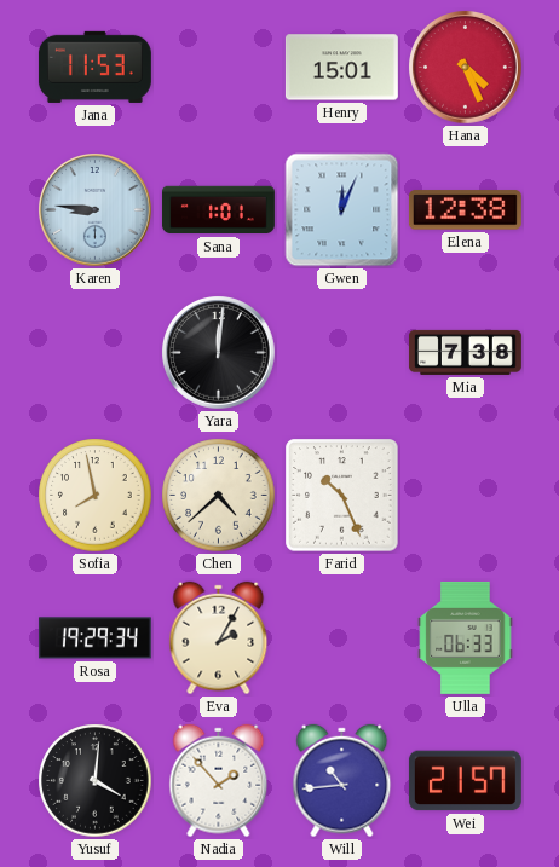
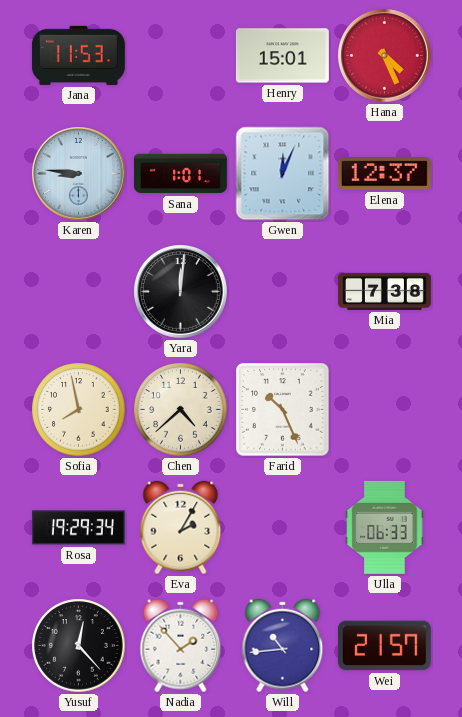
Elena: 12:38 -> 12:37 (384, 174)
Yusuf: 4:01 -> 12:23 (79, 646)
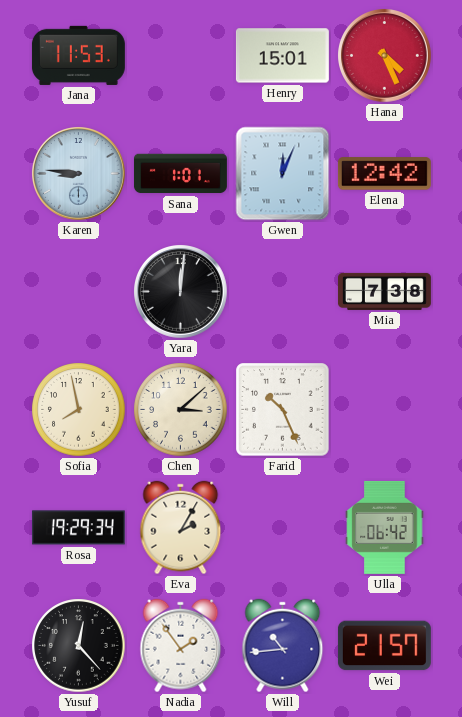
Elena: 12:37 -> 12:42 (384, 174)
Chen: 4:38 -> 3:08 (181, 410)
Ulla: 06:33 -> 06:42 (385, 527)
Nadia: 1:53 -> 1:54 (181, 646)
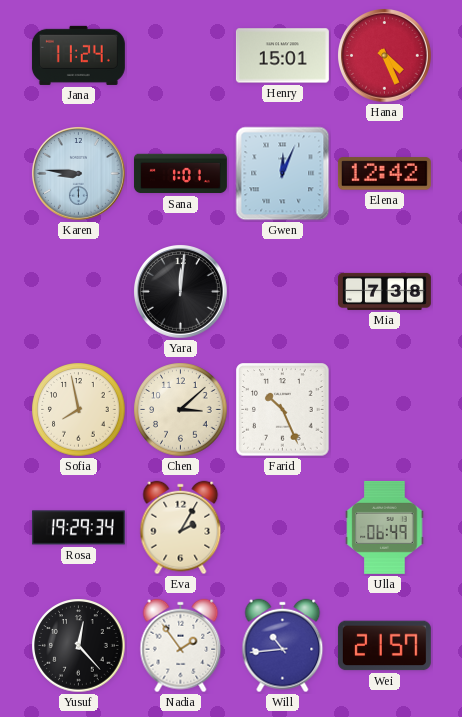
Jana: 11:53 -> 11:24 (78, 55)
Ulla: 06:42 -> 06:49 (385, 527)
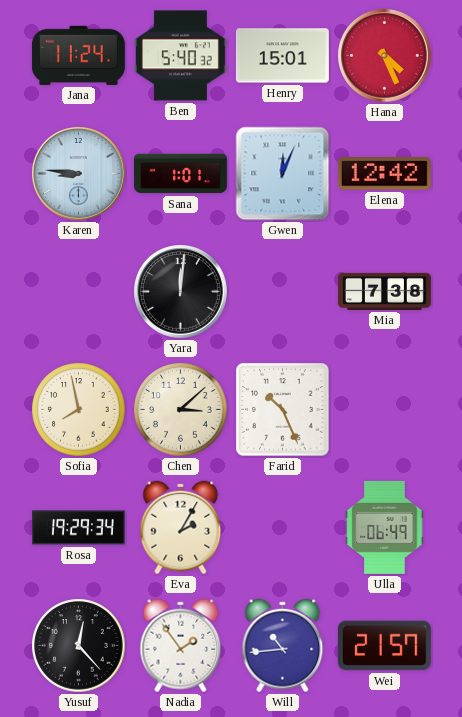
Ben: none -> 5:40 (180, 56)
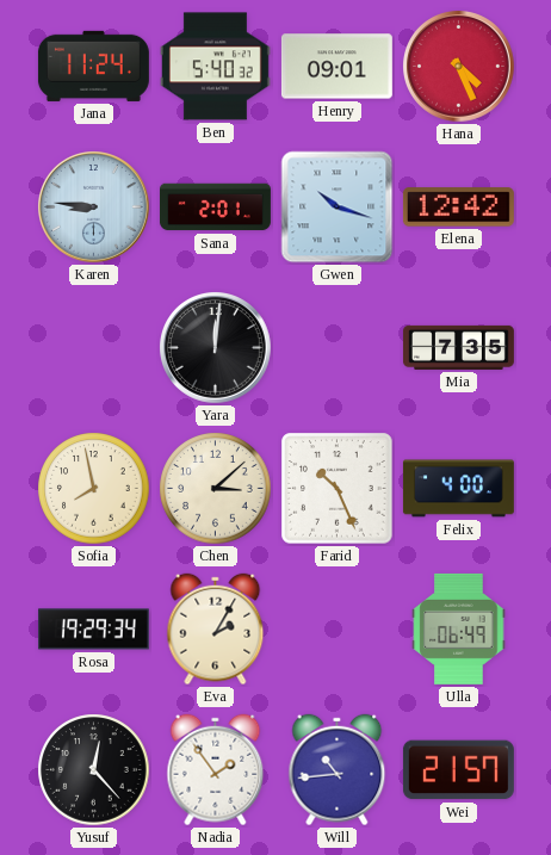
Henry: 15:01 -> 09:01 (336, 67)
Sana: 1:01 -> 2:01 (215, 207)
Gwen: 12:04 -> 10:18 (338, 207)
Mia: 7:38 -> 7:35 (458, 347)
Felix: none -> 4:00 (458, 489)
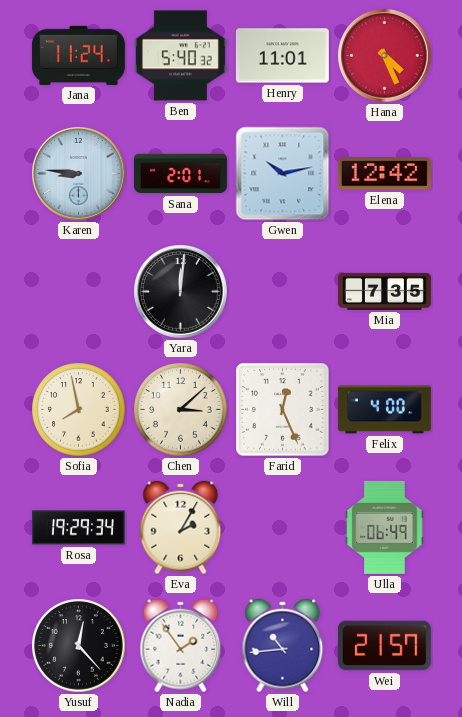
Henry: 09:01 -> 11:01 (282, 56)
Gwen: 10:18 -> 10:13 (283, 174)
Farid: 10:26 -> 12:26 (283, 410)
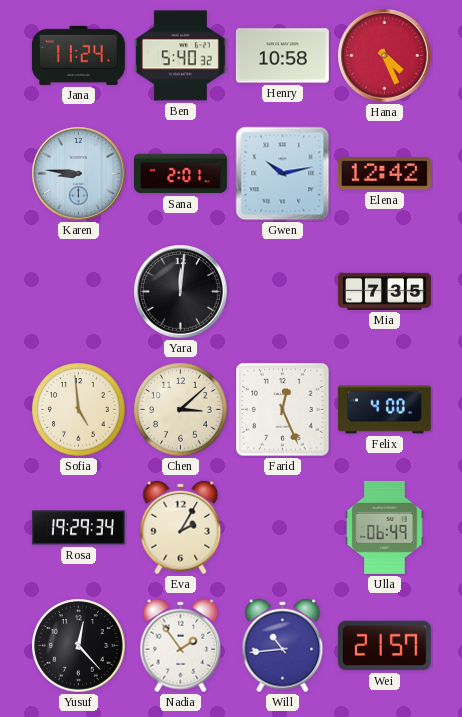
Henry: 11:01 -> 10:58 (282, 56)
Sofia: 7:58 -> 4:59 (79, 410)
